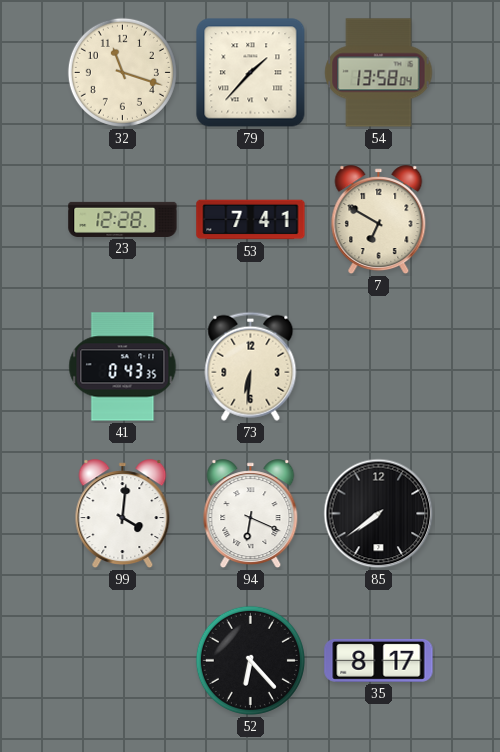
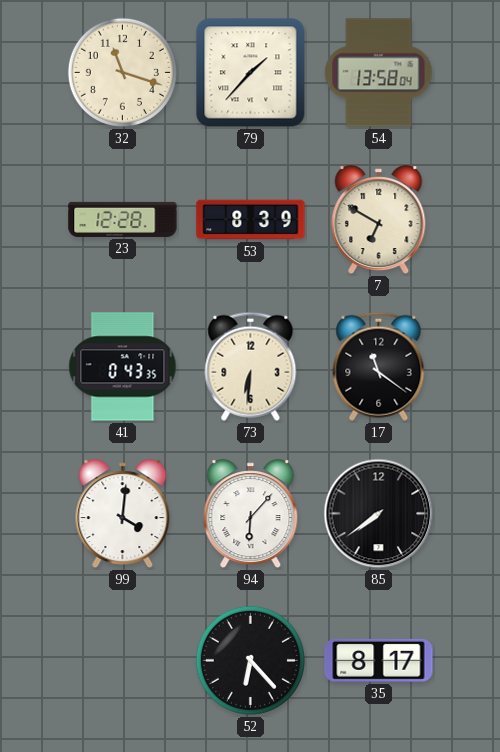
53: 7:41 -> 8:39 (251, 220)
17: none -> 11:21 (379, 366)
94: 6:19 -> 6:07 (251, 514)
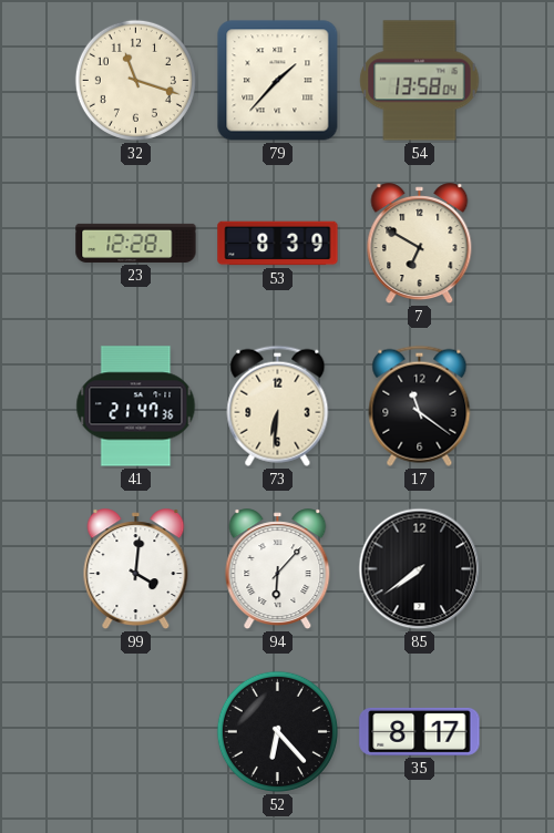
41: 0:43 -> 21:47 (136, 407)
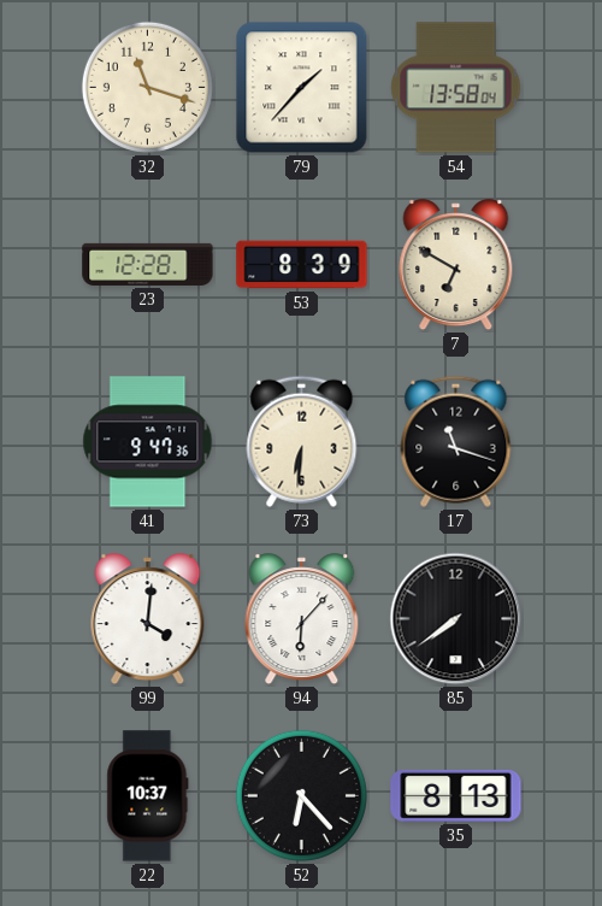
41: 21:47 -> 9:47 (148, 442)
17: 11:21 -> 11:18 (456, 441)
22: none -> 10:37 (148, 796)
35: 8:17 -> 8:13 (456, 795)
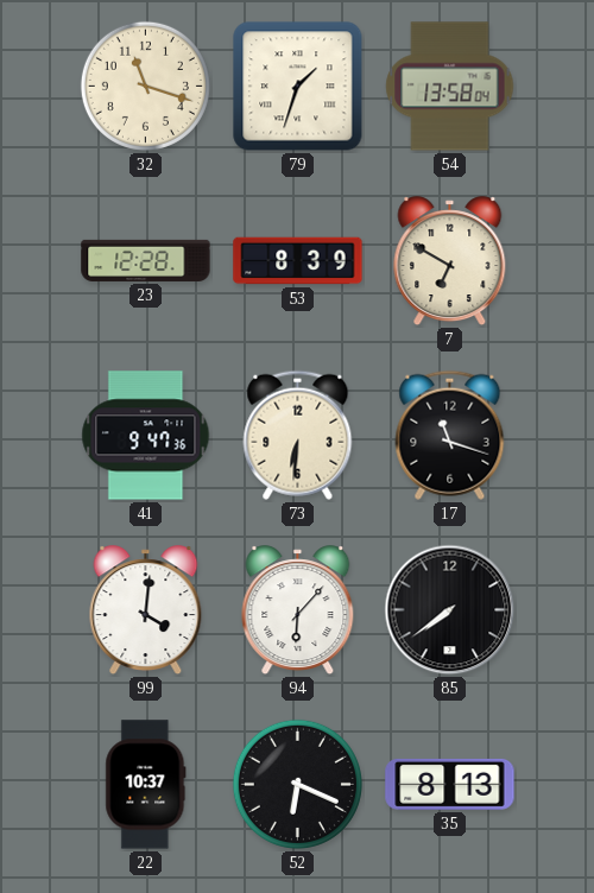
79: 1:37 -> 1:33 (298, 87)
52: 6:23 -> 6:19 (297, 784)
